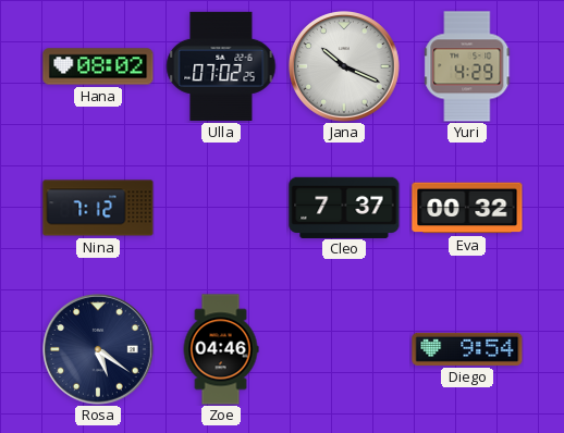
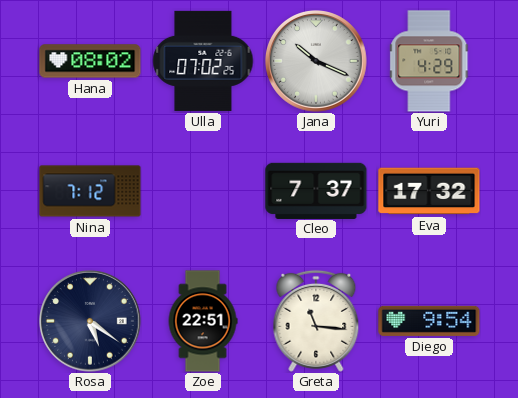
Eva: 00:32 -> 17:32 (429, 191)
Zoe: 04:46 -> 22:51 (203, 321)
Greta: none -> 11:16 (316, 321)
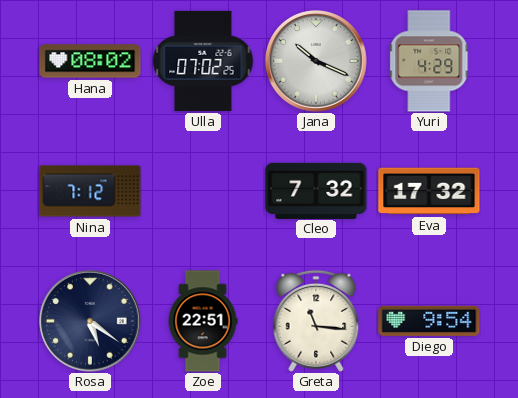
Cleo: 7:37 -> 7:32 (316, 190)
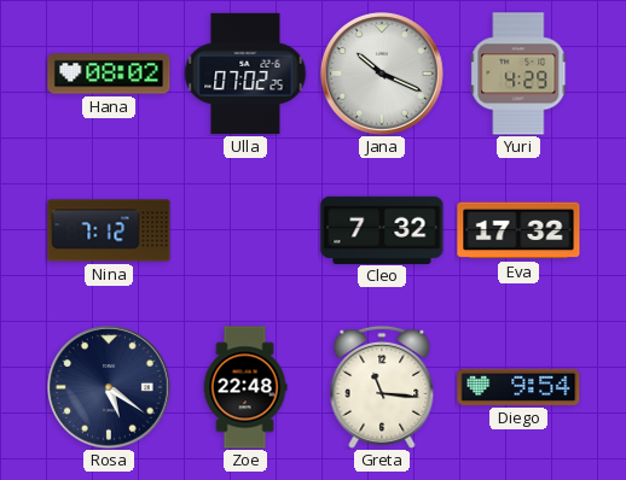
Zoe: 22:51 -> 22:48 (245, 387)
